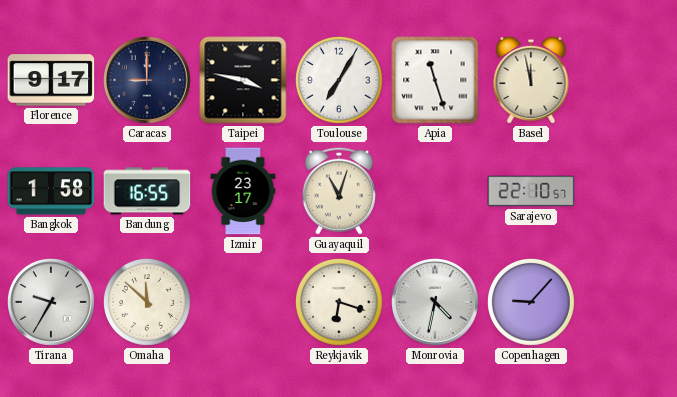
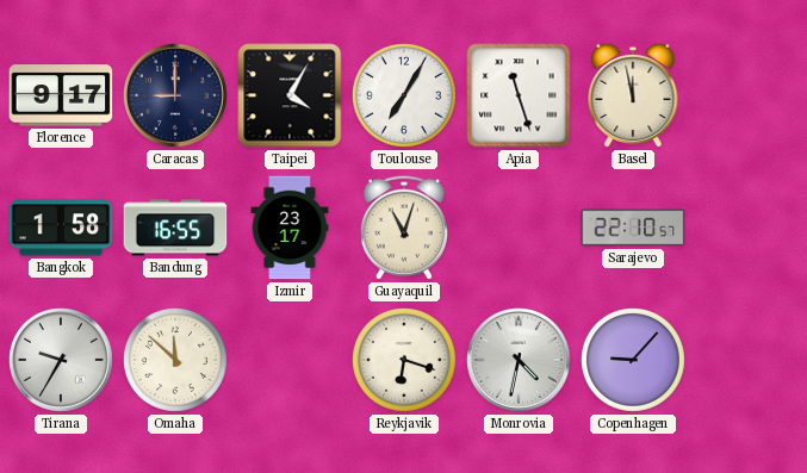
Taipei: 3:47 -> 4:05 (290, 95)
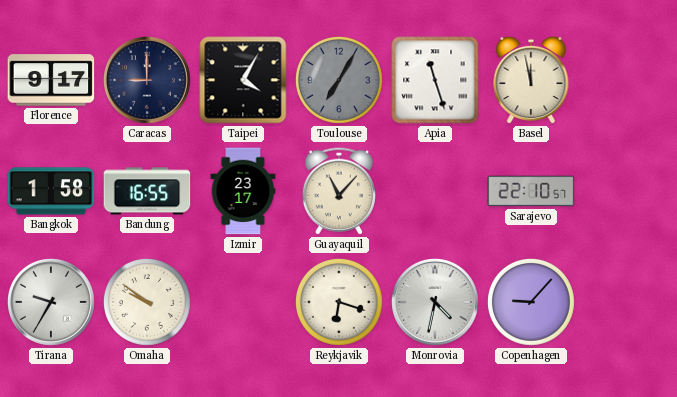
Toulouse dial: white -> grey (339, 80)
Guayaquil: 11:03 -> 11:07 (339, 191)
Omaha: 11:52 -> 9:51 (147, 302)
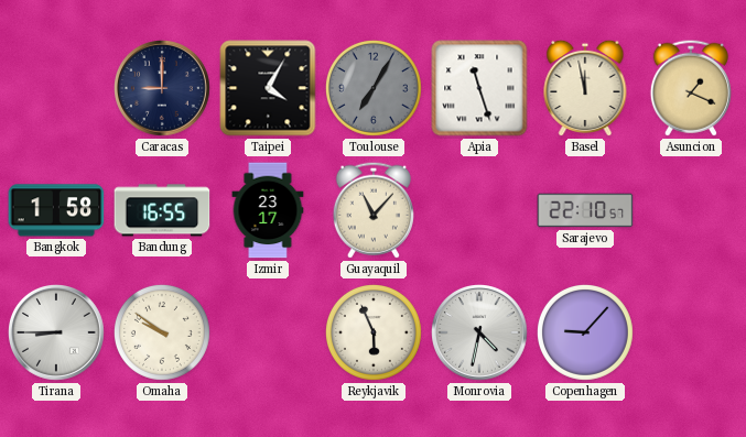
Florence: 9:17 -> none (51, 80)
Asuncion: none -> 1:19 (691, 88)
Tirana: 9:35 -> 8:45 (57, 334)
Reykjavik: 6:18 -> 5:56 (374, 332)
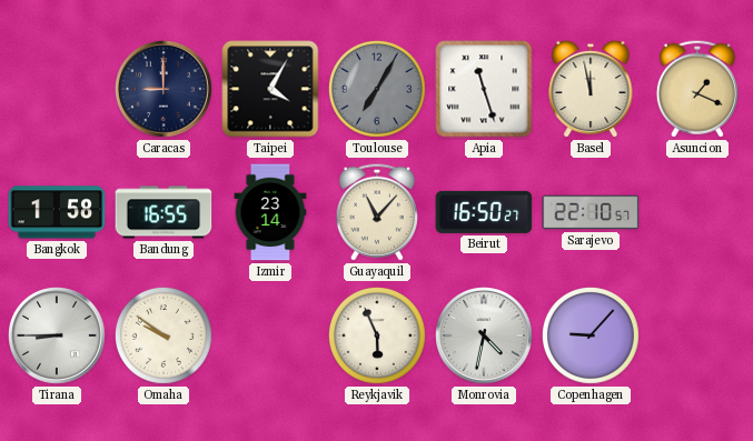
Izmir: 23:17 -> 23:14 (270, 212)
Beirut: none -> 16:50 (484, 212)
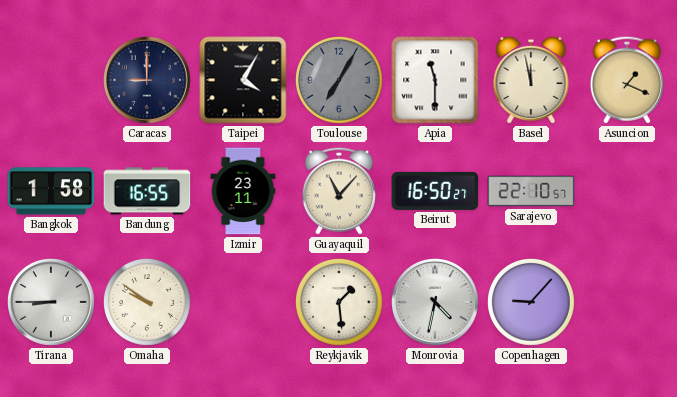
Apia: 11:27 -> 11:30 (435, 80)
Izmir: 23:14 -> 23:11 (243, 191)
Reykjavik: 5:56 -> 1:29 (339, 302)
